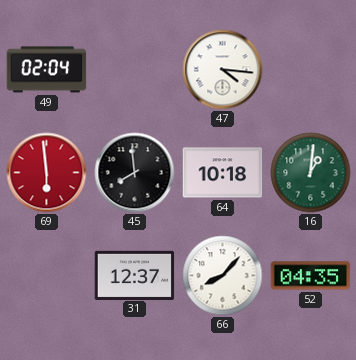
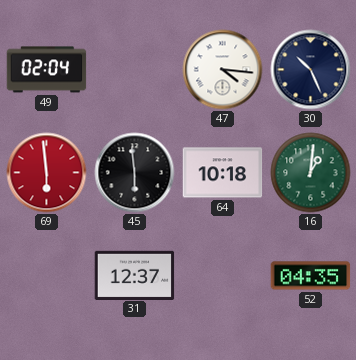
30: none -> 10:26 (311, 70)
45: 7:59 -> 5:59 (135, 173)
66: 8:07 -> none (223, 276)
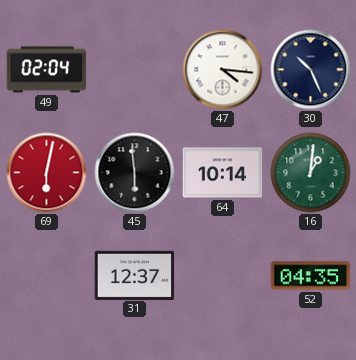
69: 5:59 -> 6:02 (47, 173)
64: 10:18 -> 10:14 (223, 173)
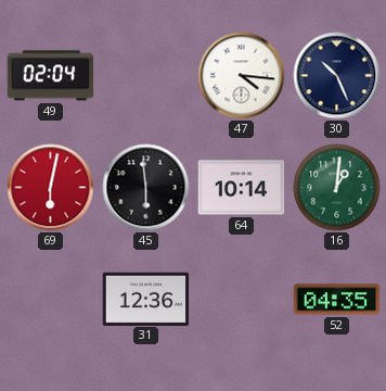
31: 12:37 -> 12:36 (146, 299)
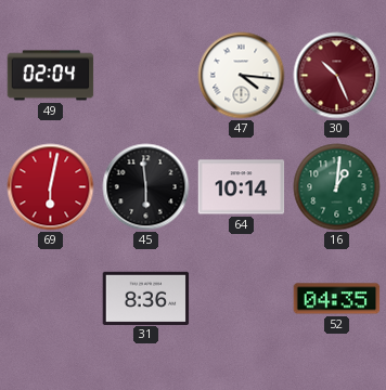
30 dial: navy -> burgundy (337, 76)
31: 12:36 -> 8:36 (146, 298)
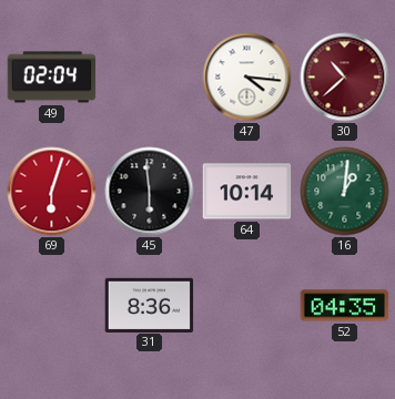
30: 10:26 -> 10:38 (345, 78)
69: 6:02 -> 6:03 (52, 192)
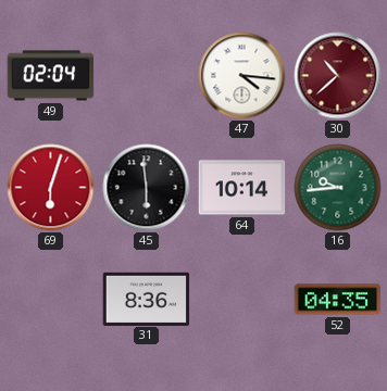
16: 1:01 -> 9:44 (338, 188)
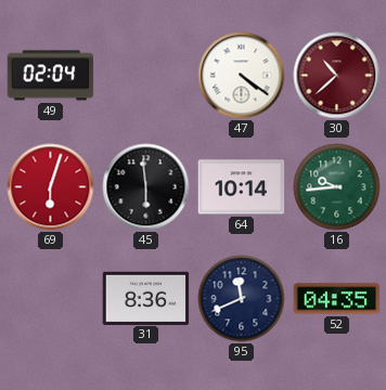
47: 4:16 -> 4:21 (242, 76)
95: none -> 11:41 (242, 299)
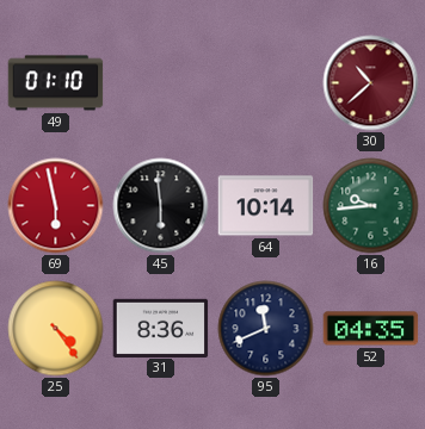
49: 02:04 -> 01:10 (56, 83)
47: 4:21 -> none (242, 76)
69: 6:03 -> 5:58 (56, 206)
25: none -> 4:24 (56, 329)
